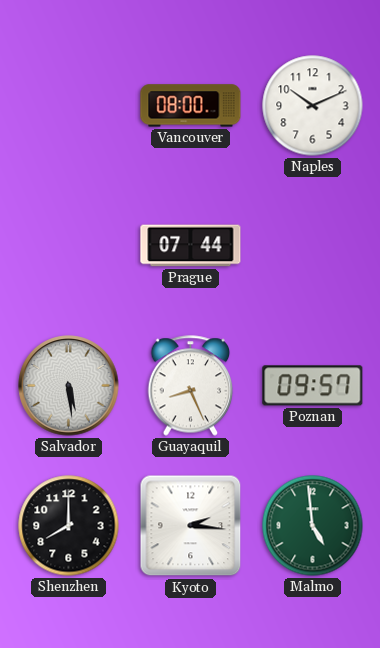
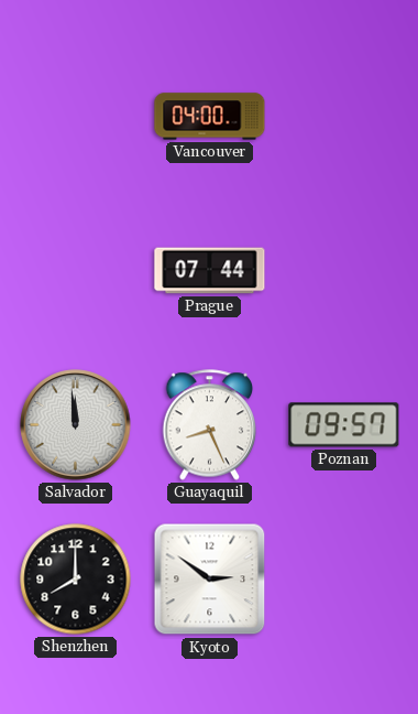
Vancouver: 08:00 -> 04:00 (210, 117)
Naples: 10:11 -> none (313, 106)
Salvador: 5:29 -> 11:59 (76, 425)
Kyoto: 2:16 -> 2:51 (210, 580)
Malmo: 4:59 -> none (313, 526)
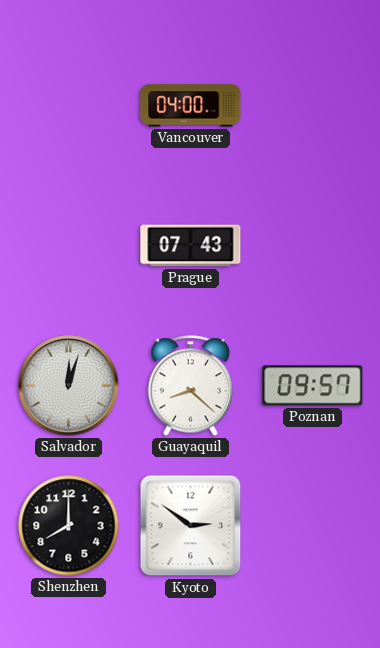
Prague: 07:44 -> 07:43 (191, 246)
Salvador: 11:59 -> 12:03 (69, 386)
Guayaquil: 8:26 -> 8:22 (191, 386)
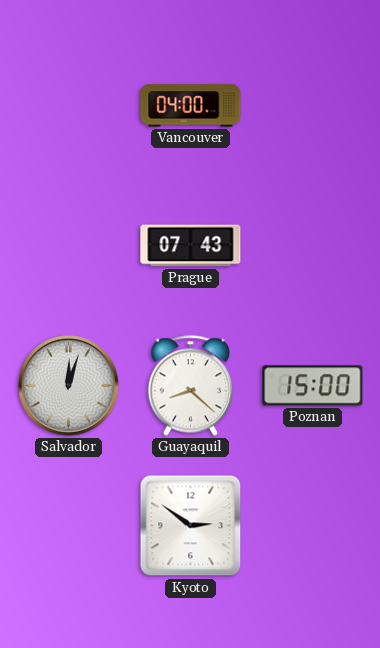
Poznan: 09:57 -> 15:00 (313, 386)
Shenzhen: 8:00 -> none (69, 526)
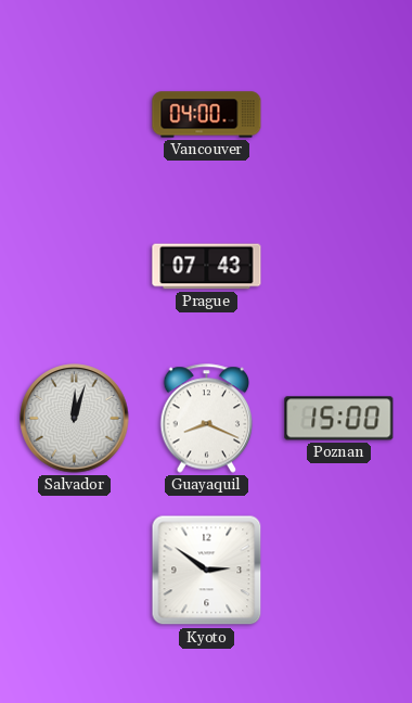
Guayaquil: 8:22 -> 8:19 (207, 419)
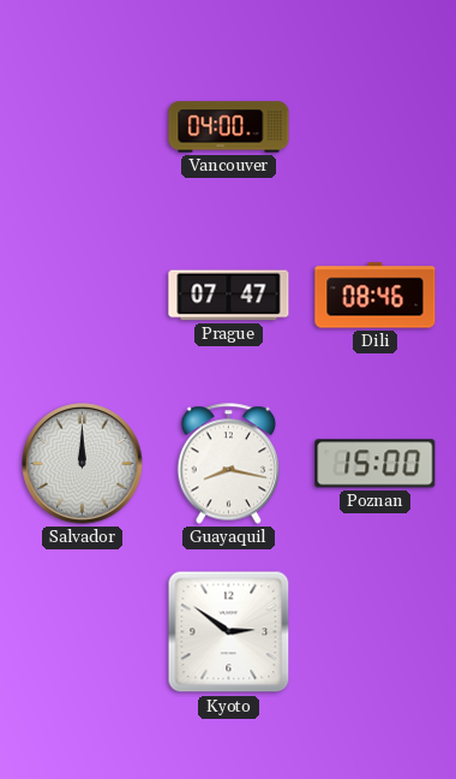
Prague: 07:43 -> 07:47 (229, 296)
Dili: none -> 08:46 (376, 296)
Salvador: 12:03 -> 12:00 (83, 464)
Guayaquil: 8:19 -> 8:17 (229, 464)
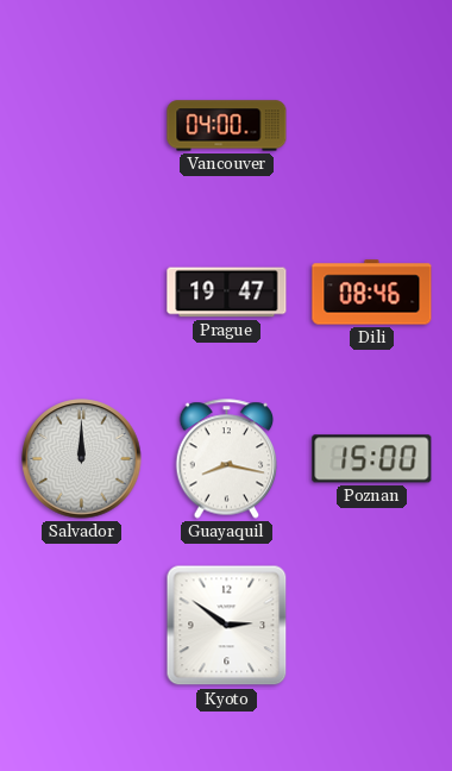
Prague: 07:47 -> 19:47 (227, 293)
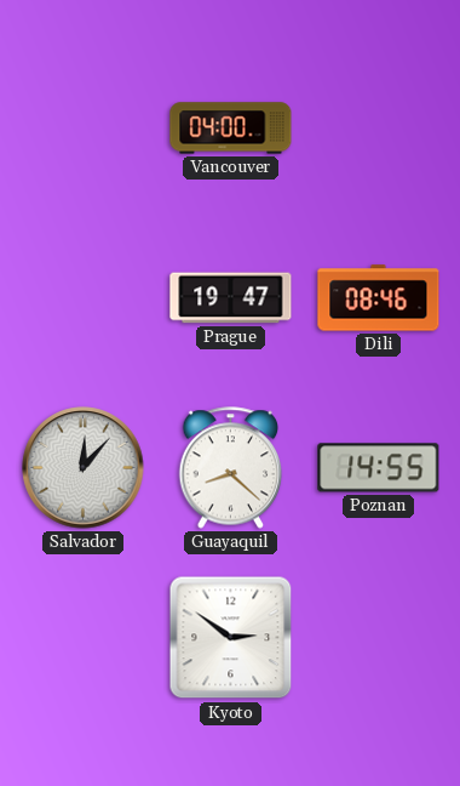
Salvador: 12:00 -> 12:07 (84, 468)
Guayaquil: 8:17 -> 8:22 (231, 468)
Poznan: 15:00 -> 14:55 (379, 468)
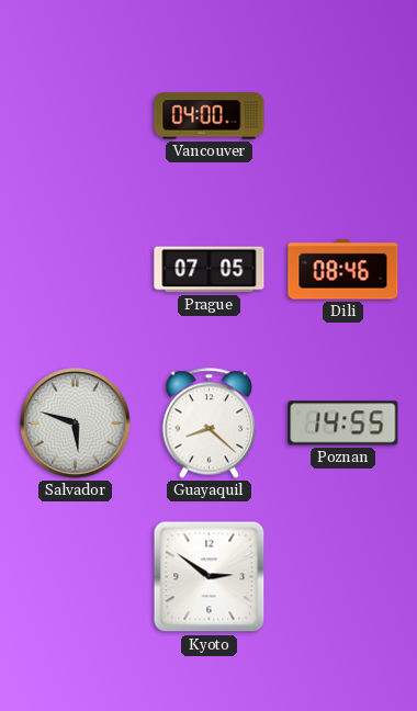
Prague: 19:47 -> 07:05 (210, 270)
Salvador: 12:07 -> 5:48 (76, 424)
